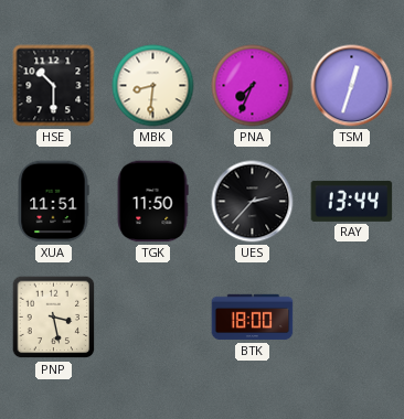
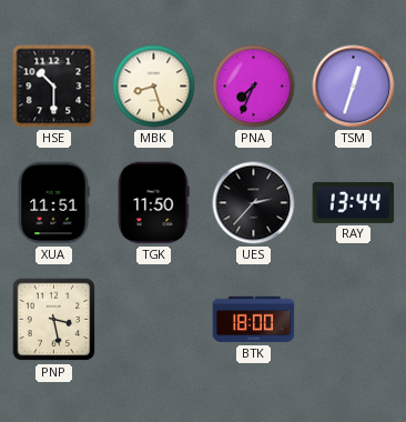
MBK: 8:31 -> 8:27 (154, 87)
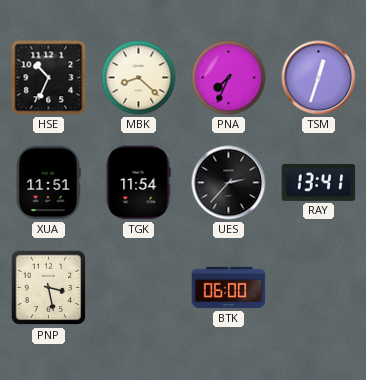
HSE: 10:30 -> 10:34 (49, 78)
MBK: 8:27 -> 8:22 (139, 78)
TGK: 11:50 -> 11:54 (138, 183)
RAY: 13:44 -> 13:41 (319, 182)
BTK: 18:00 -> 06:00 (229, 288)
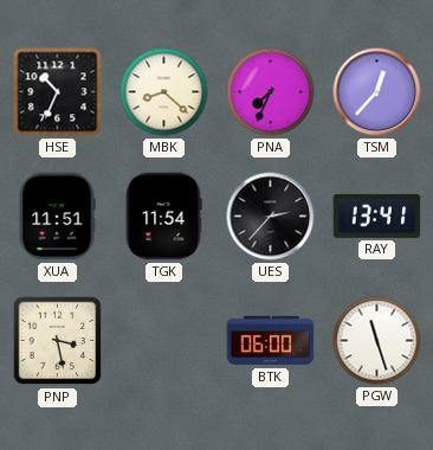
TSM: 12:33 -> 12:37 (377, 92)
PGW: none -> 11:27 (377, 341)
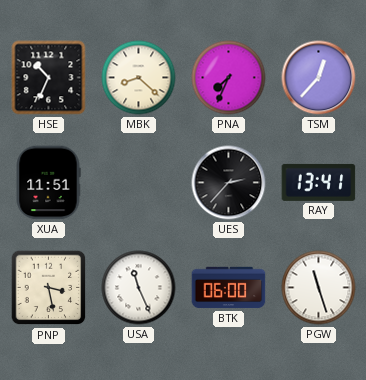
TGK: 11:54 -> none (163, 217)
USA: none -> 11:26 (139, 288)
